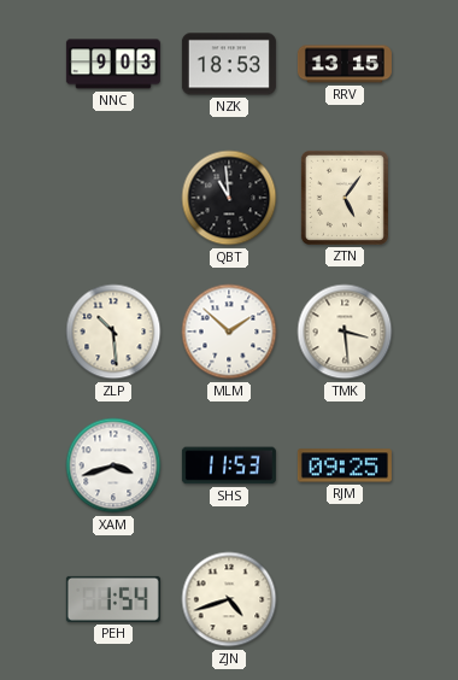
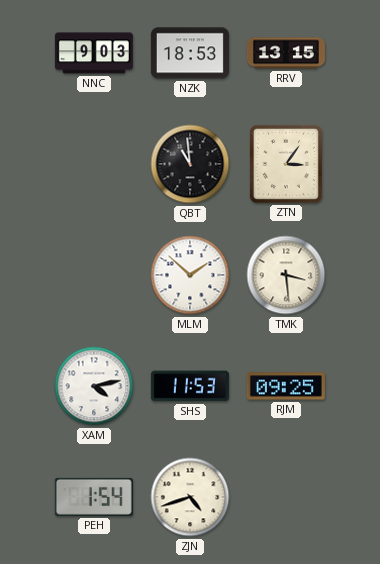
ZTN: 5:06 -> 3:06 (286, 164)
ZLP: 10:29 -> none (113, 332)
XAM: 3:42 -> 4:13 (94, 386)
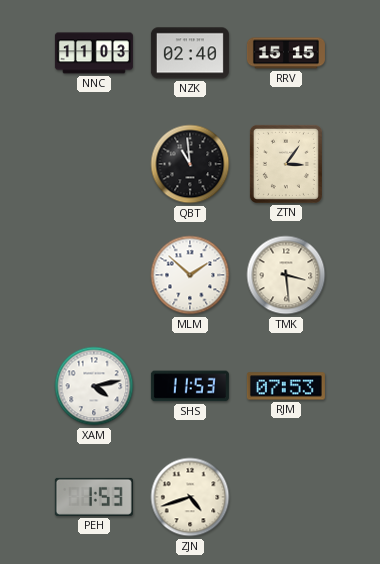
NNC: 9:03 -> 11:03 (94, 53)
NZK: 18:53 -> 02:40 (190, 53)
RRV: 13:15 -> 15:15 (286, 53)
RJM: 09:25 -> 07:53 (286, 386)
PEH: 1:54 -> 1:53 (94, 497)
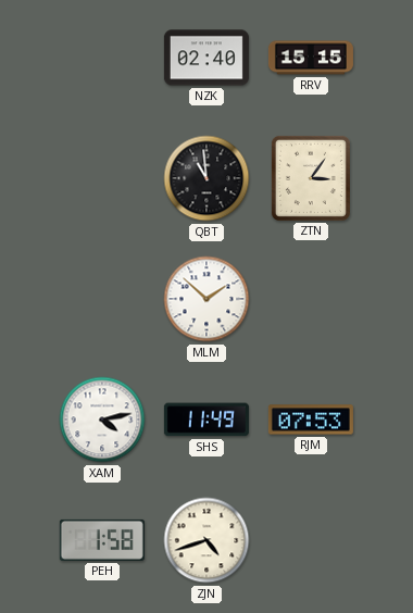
NNC: 11:03 -> none (94, 53)
TMK: 3:29 -> none (286, 275)
SHS: 11:53 -> 11:49 (206, 420)
PEH: 1:53 -> 1:58 (102, 540)
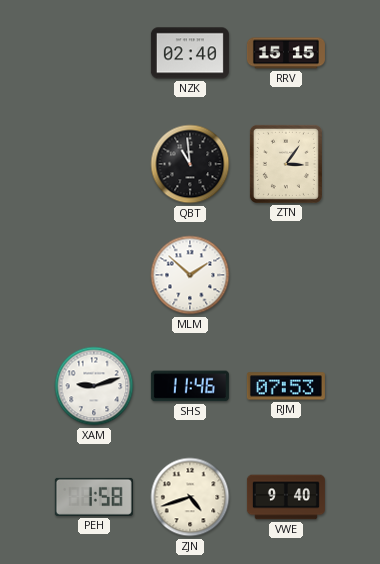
XAM: 4:13 -> 9:12 (94, 386)
SHS: 11:49 -> 11:46 (190, 386)
VWE: none -> 9:40 (286, 497)
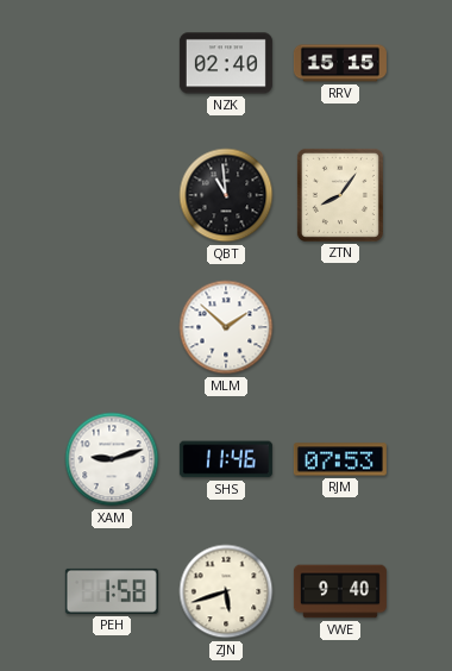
ZTN: 3:06 -> 8:06 (340, 195)
ZJN: 4:42 -> 5:42 (226, 591)
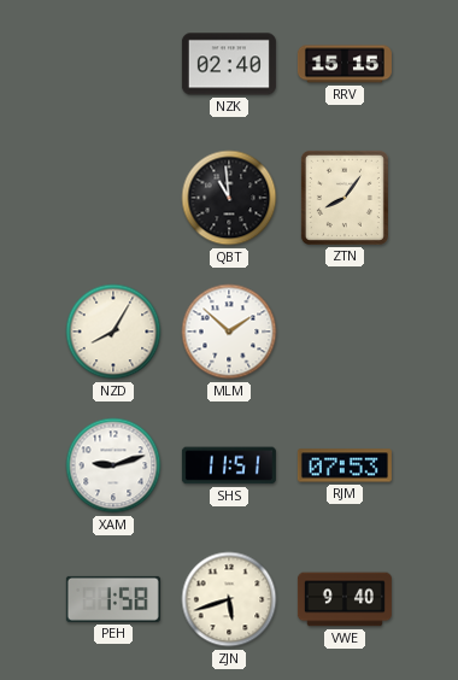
NZD: none -> 8:05 (113, 332)
SHS: 11:46 -> 11:51 (229, 465)
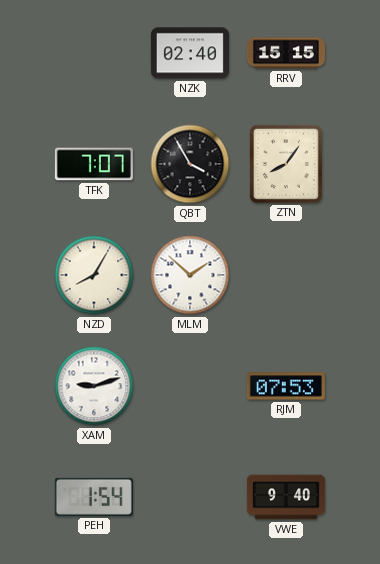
TFK: none -> 7:07 (94, 164)
QBT: 10:59 -> 3:55 (190, 164)
SHS: 11:51 -> none (229, 465)
PEH: 1:58 -> 1:54 (94, 497)
ZJN: 5:42 -> none (229, 599)
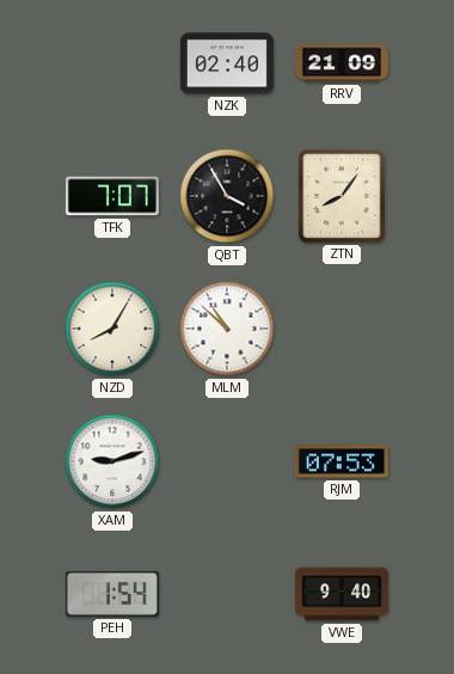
RRV: 15:15 -> 21:09 (342, 63)
MLM: 1:52 -> 10:52 (227, 329)
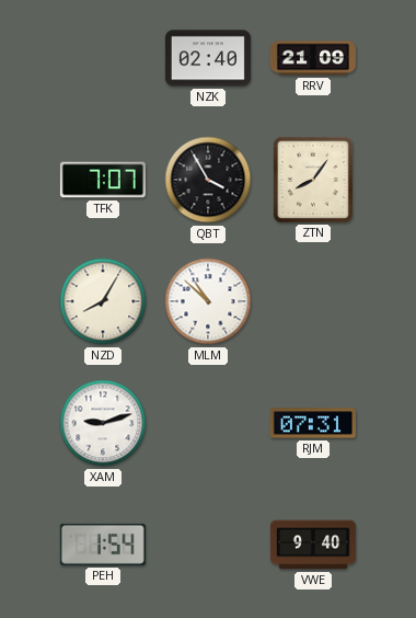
RJM: 07:53 -> 07:31 (313, 423)
